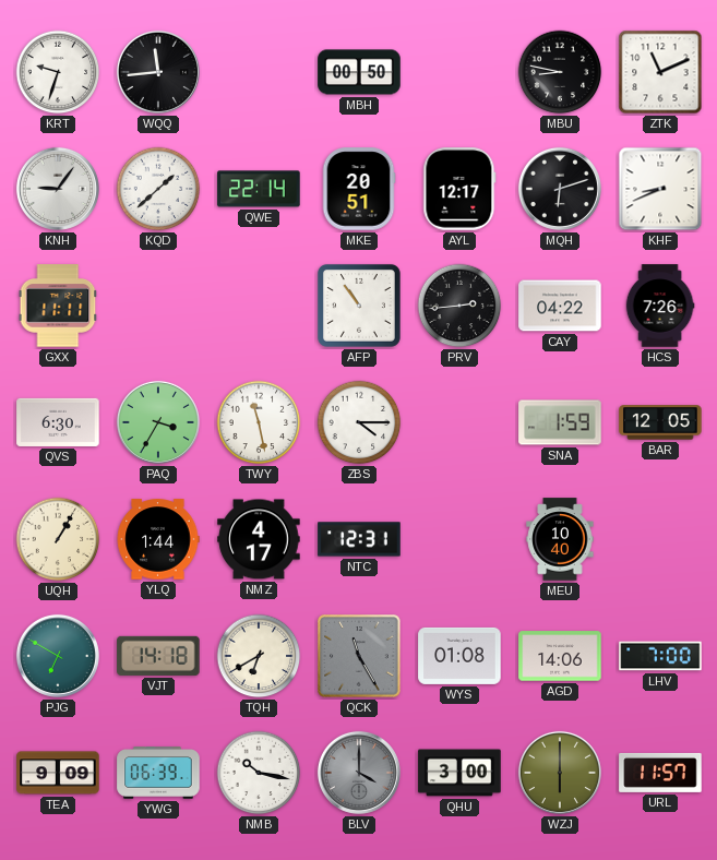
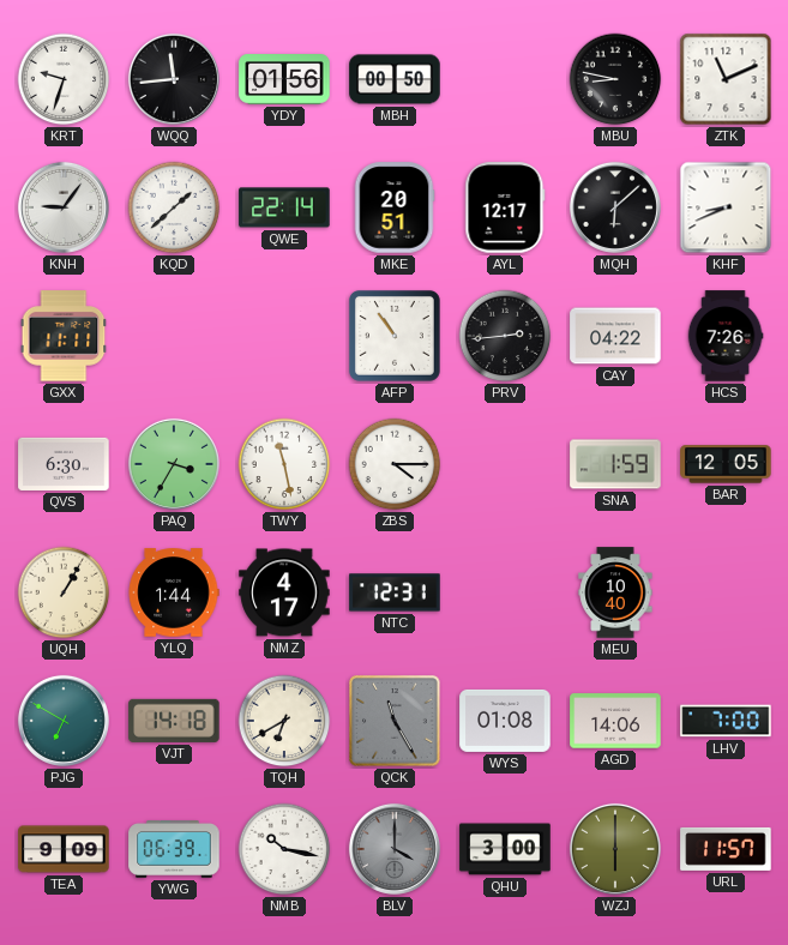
YDY: none -> 01:56 (284, 80)
MQH: 6:12 -> 6:08 (615, 207)
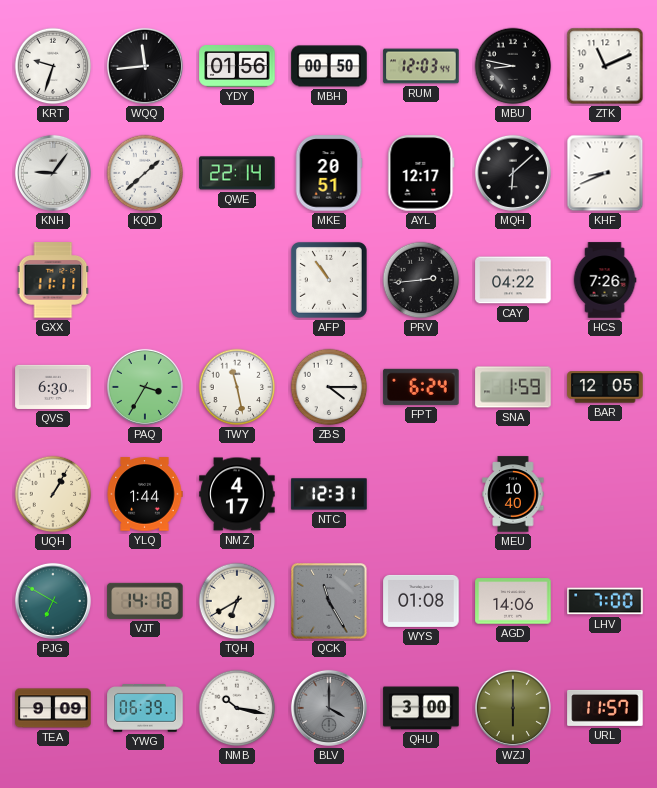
RUM: none -> 12:03 (421, 66)
FPT: none -> 6:24 (421, 387)
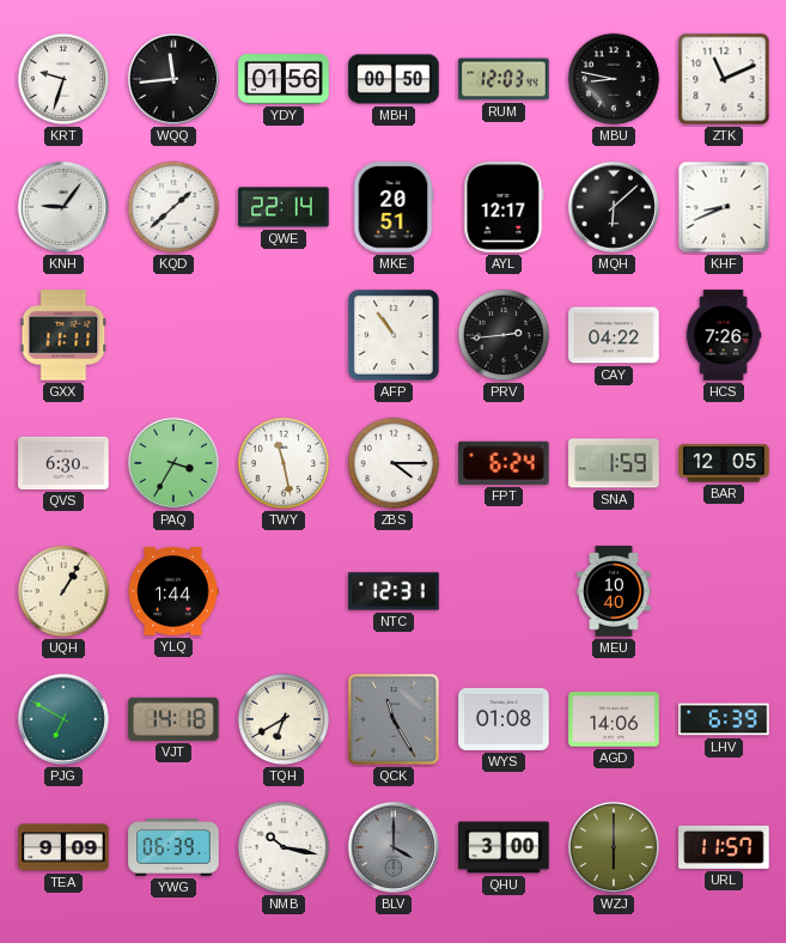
NMZ: 4:17 -> none (237, 494)
LHV: 7:00 -> 6:39 (724, 719)
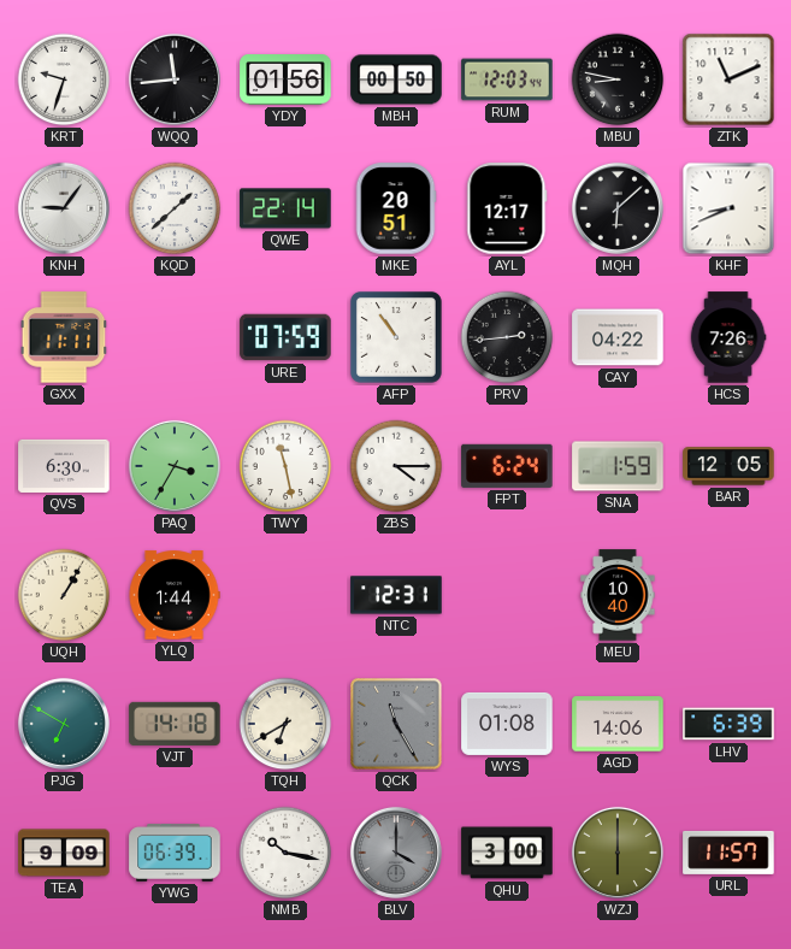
URE: none -> 07:59 (285, 337)
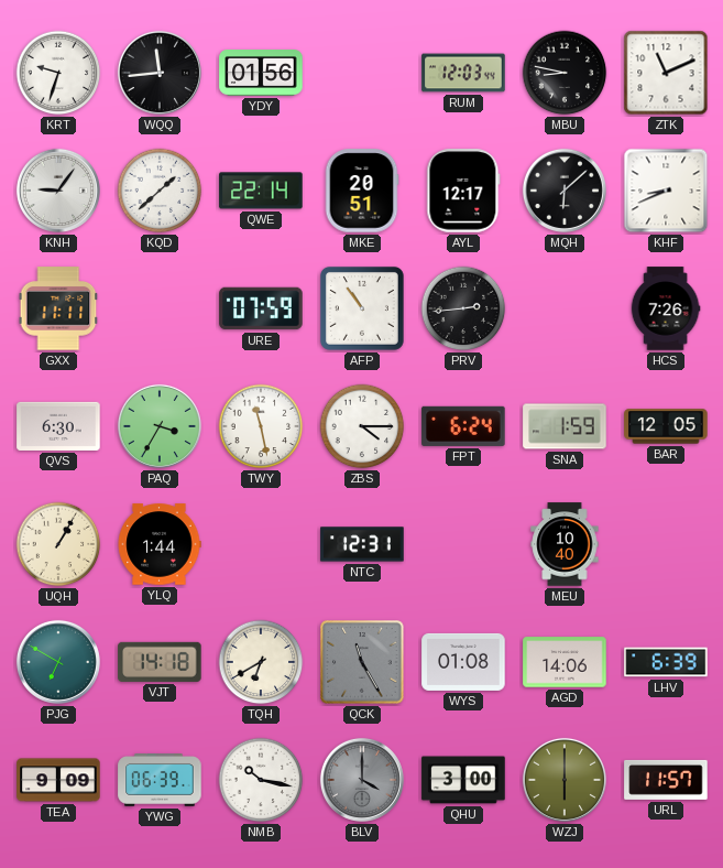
MBH: 00:50 -> none (396, 79)
CAY: 04:22 -> none (618, 337)
